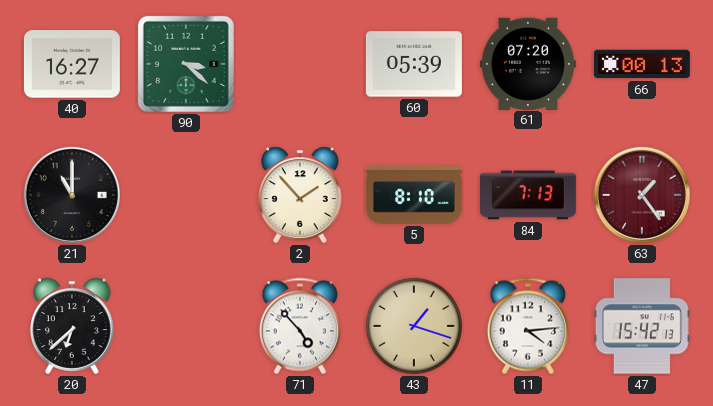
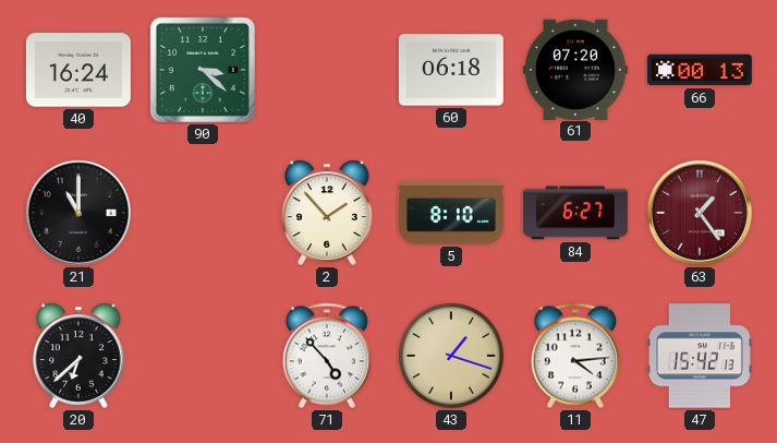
40: 16:27 -> 16:24 (78, 70)
60: 05:39 -> 06:18 (451, 70)
84: 7:13 -> 6:27 (575, 213)
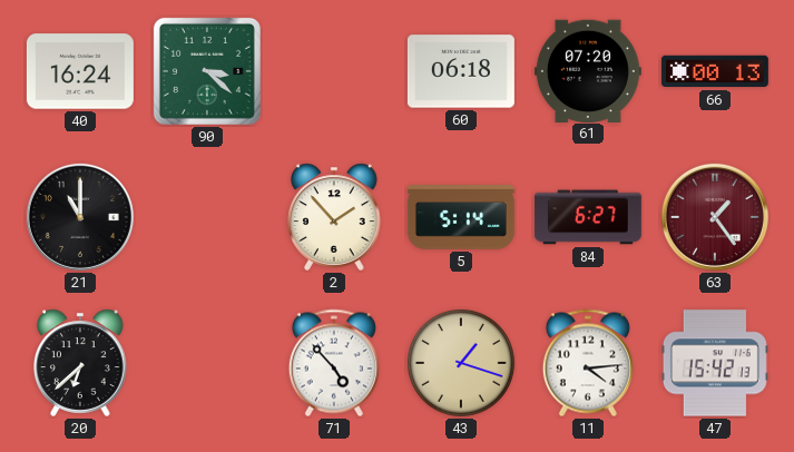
5: 8:10 -> 5:14 (461, 218)
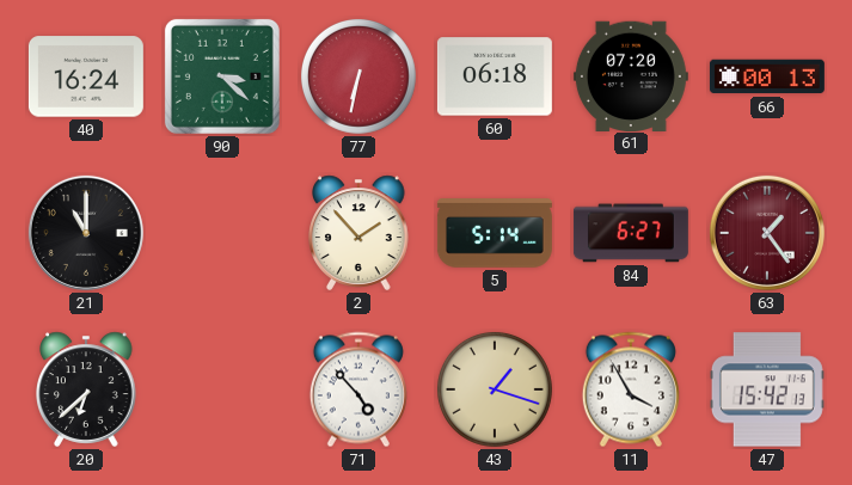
77: none -> 6:32 (358, 76)
11: 4:14 -> 3:55 (631, 389)
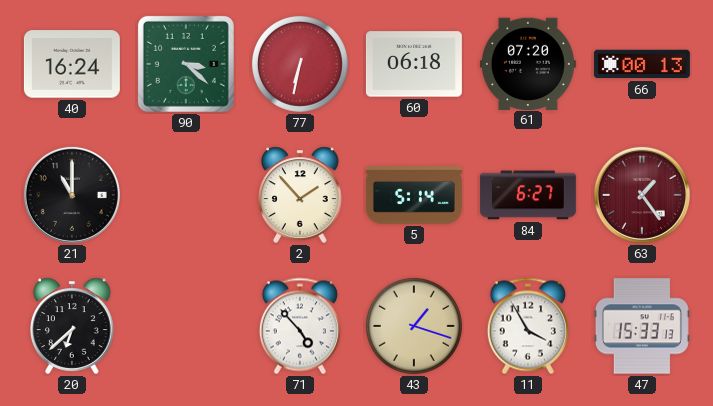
47: 15:42 -> 15:33 (642, 326)
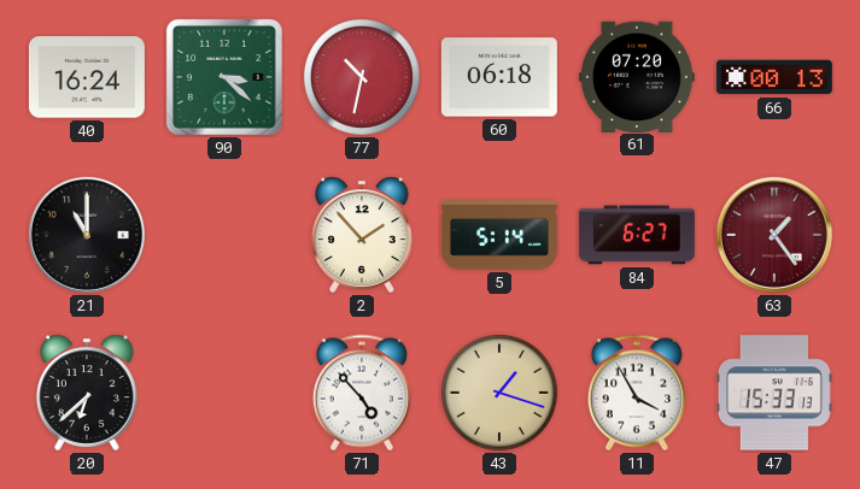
77: 6:32 -> 10:32 (362, 77)
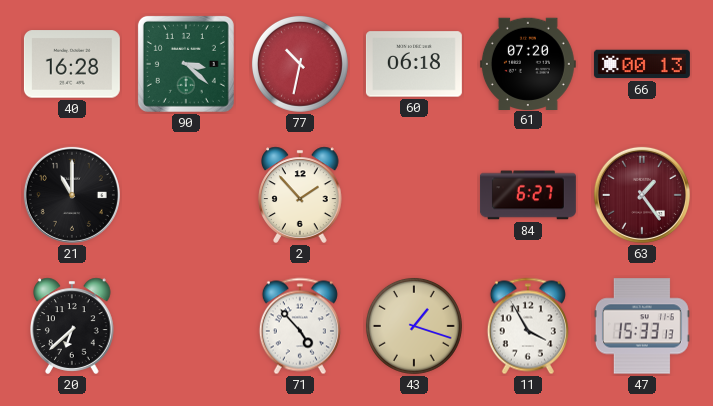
40: 16:24 -> 16:28 (72, 64)
5: 5:14 -> none (499, 236)
